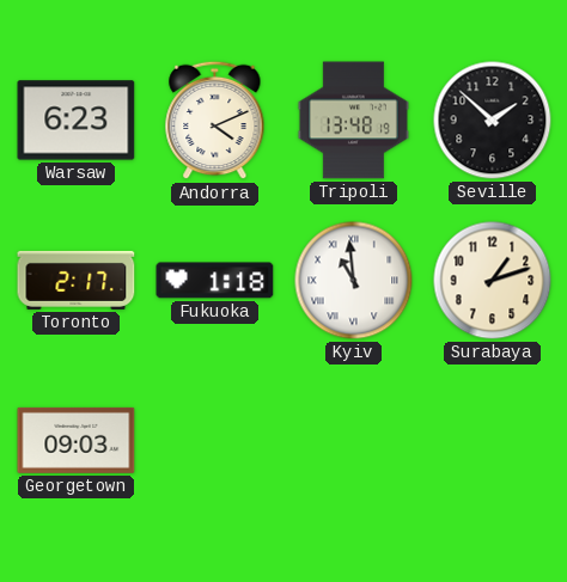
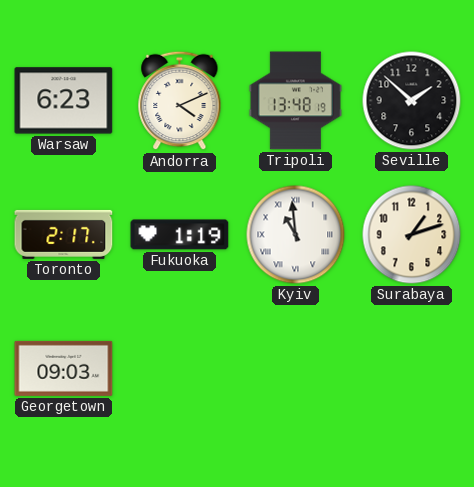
Fukuoka: 1:18 -> 1:19 (180, 235)
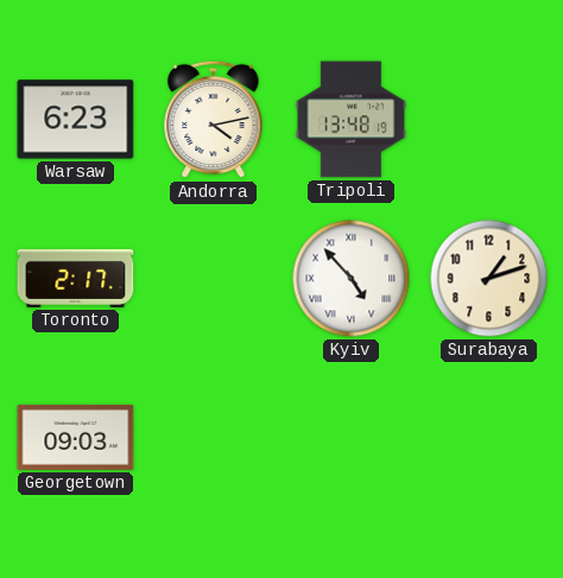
Andorra: 4:11 -> 4:13 (214, 120)
Seville: 1:52 -> none (412, 101)
Fukuoka: 1:19 -> none (180, 235)
Kyiv: 10:59 -> 4:53 (352, 279)
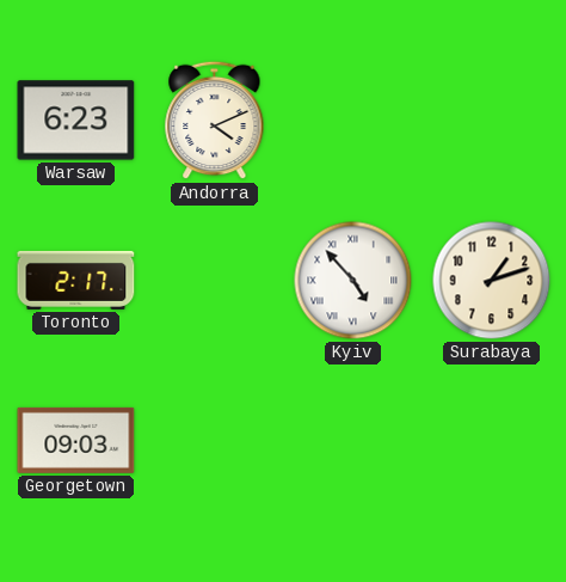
Andorra: 4:13 -> 4:11 (215, 121)
Tripoli: 13:48 -> none (350, 120)
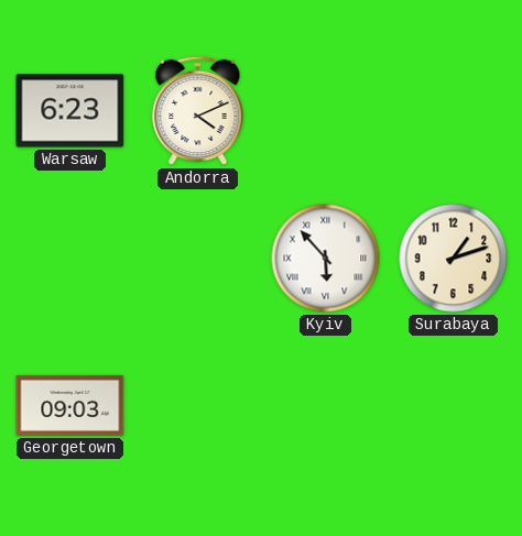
Toronto: 2:17 -> none (76, 280)
Kyiv: 4:53 -> 5:53 (326, 259)
